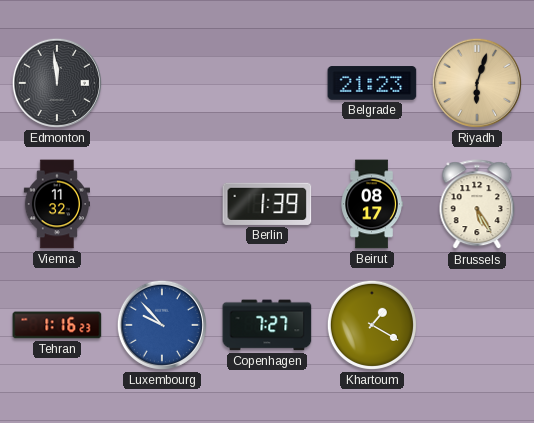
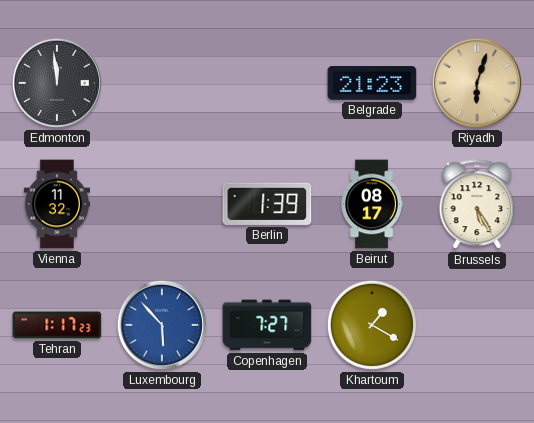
Tehran: 1:16 -> 1:17 (57, 325)
Luxembourg: 9:53 -> 5:53 (162, 325)
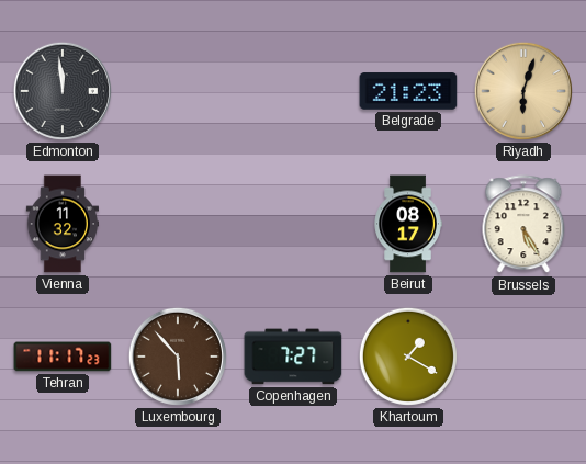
Berlin: 1:39 -> none (267, 204)
Tehran: 1:17 -> 11:17 (63, 357)
Luxembourg dial: blue -> brown (178, 357)
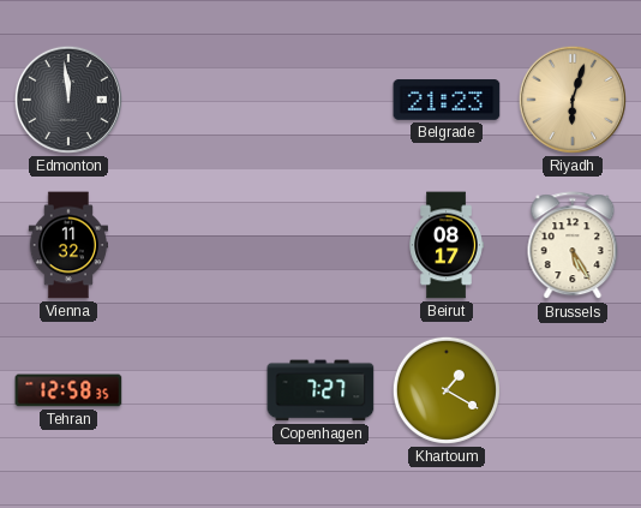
Tehran: 11:17 -> 12:58 (68, 390)
Luxembourg: 5:53 -> none (178, 357)
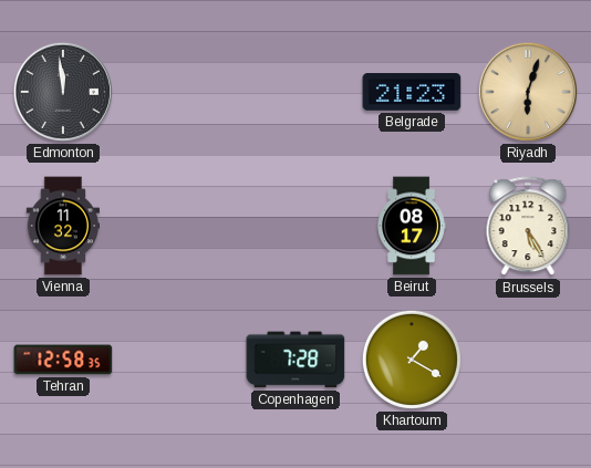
Copenhagen: 7:27 -> 7:28 (295, 360)
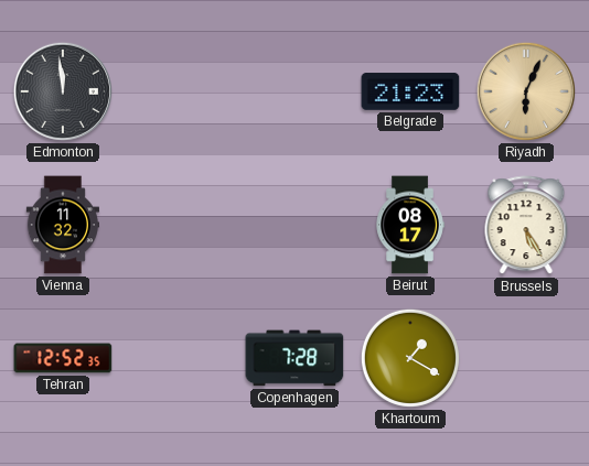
Riyadh: 6:03 -> 6:04 (526, 91)
Tehran: 12:58 -> 12:52 (63, 358)
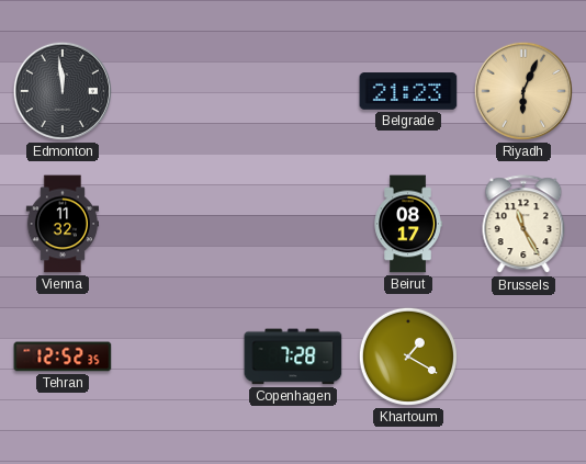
Brussels: 5:25 -> 11:25 (523, 225)
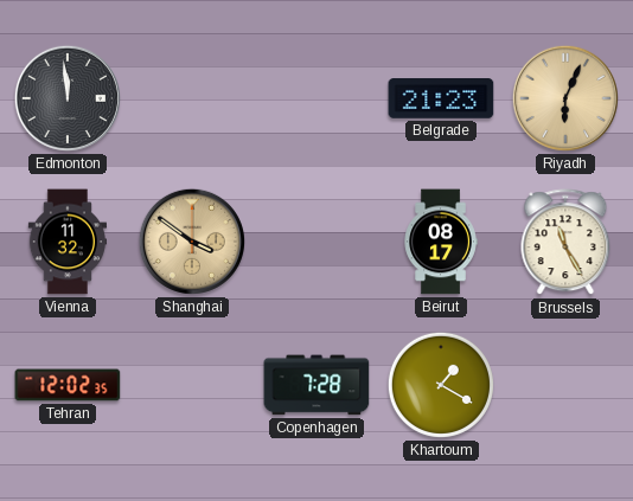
Shanghai: none -> 3:51 (192, 242)
Tehran: 12:52 -> 12:02 (68, 385)
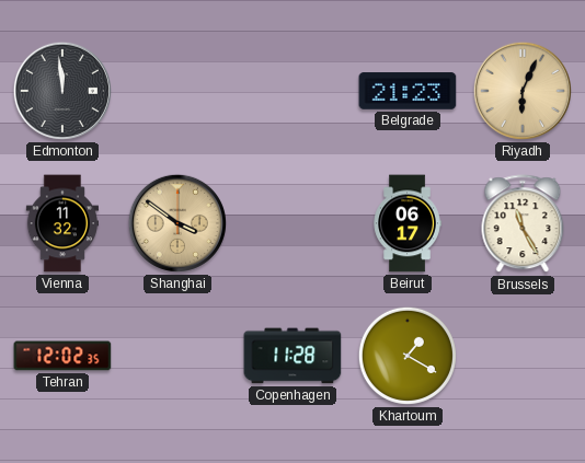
Beirut: 08:17 -> 06:17 (408, 223)
Copenhagen: 7:28 -> 11:28 (292, 356)
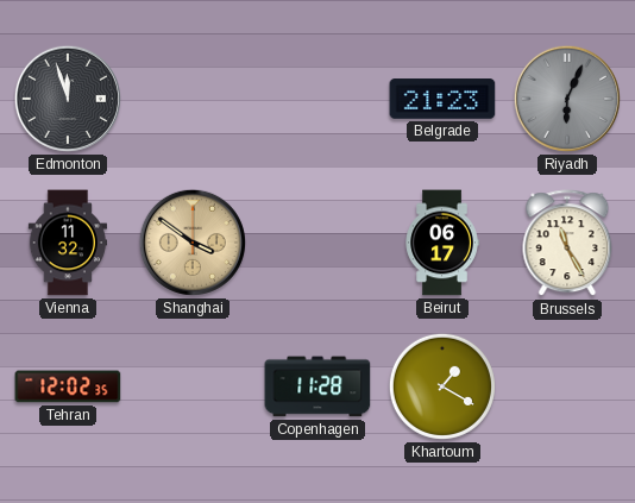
Edmonton: 11:59 -> 11:57 (68, 99)
Riyadh dial: champagne -> grey (567, 99)
